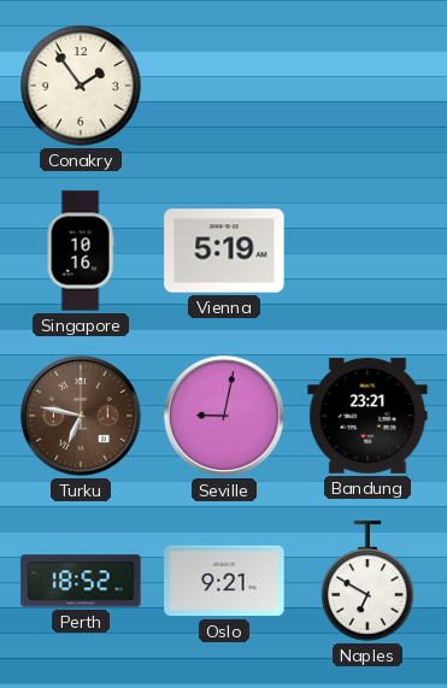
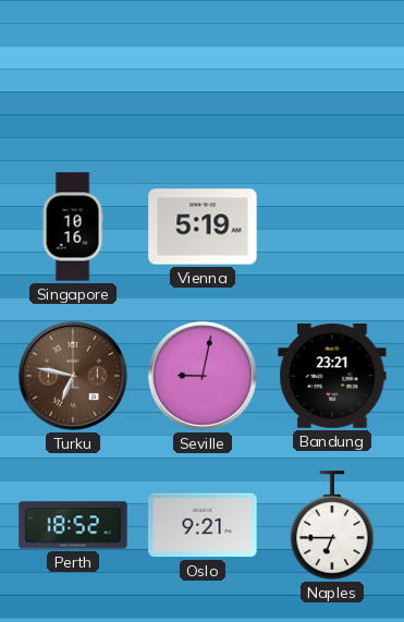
Conakry: 1:54 -> none (81, 86)
Naples: 6:50 -> 6:45 (332, 525)
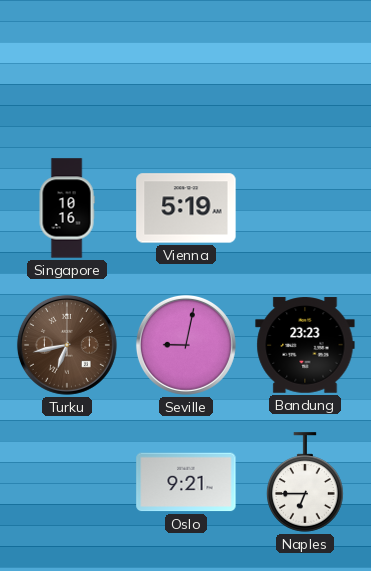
Turku: 6:47 -> 6:43 (67, 345)
Bandung: 23:21 -> 23:23 (305, 345)
Perth: 18:52 -> none (73, 525)
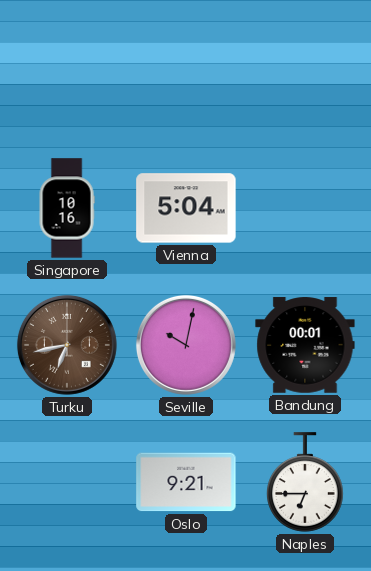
Vienna: 5:19 -> 5:04 (186, 208)
Seville: 9:02 -> 10:02 (186, 345)
Bandung: 23:23 -> 00:01 (305, 345)
